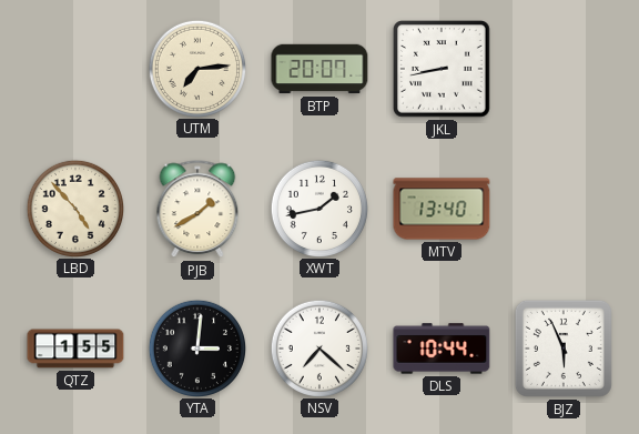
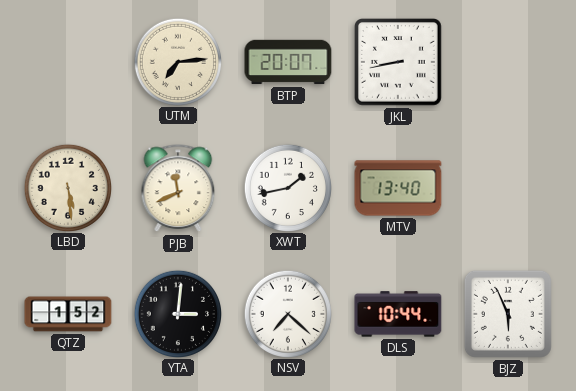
LBD: 4:53 -> 5:29 (67, 187)
PJB: 1:40 -> 11:41 (178, 189)
QTZ: 1:55 -> 1:52 (68, 314)
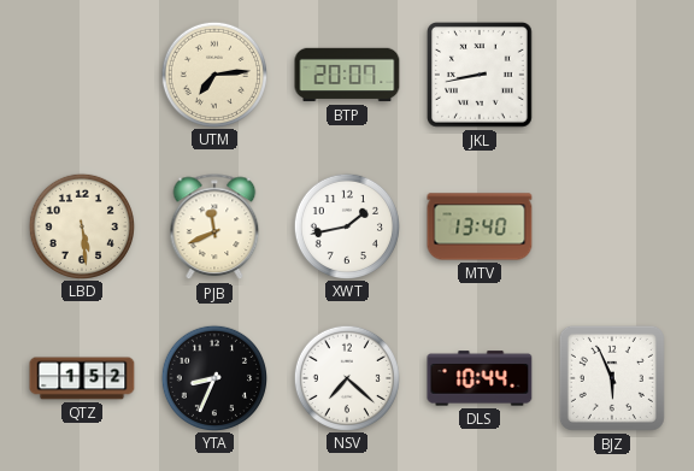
YTA: 3:01 -> 8:34 (213, 377)
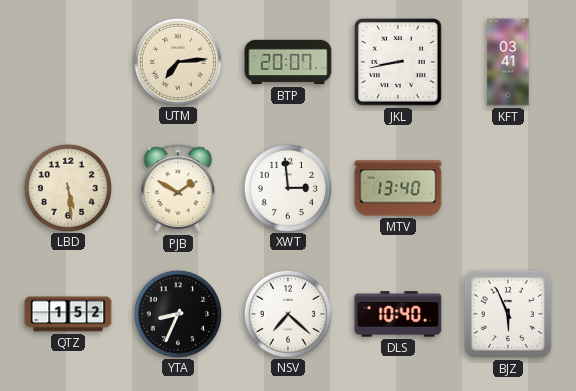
KFT: none -> 03:41 (508, 62)
PJB: 11:41 -> 1:50 (178, 189)
XWT: 1:43 -> 2:59 (287, 187)
DLS: 10:44 -> 10:40 (398, 314)
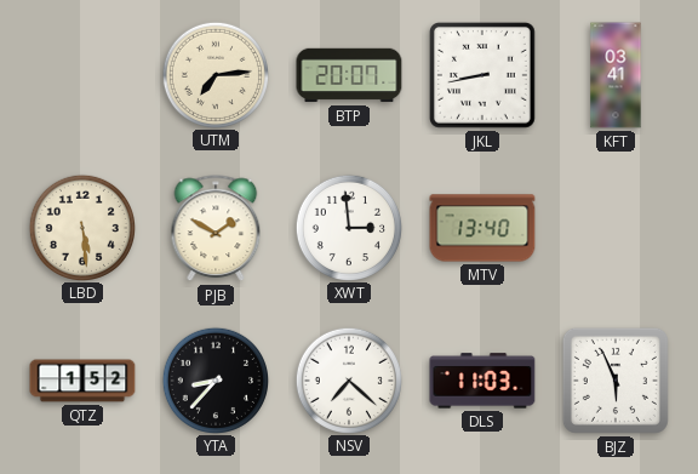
YTA: 8:34 -> 8:37 (214, 379)
DLS: 10:40 -> 11:03 (482, 381)
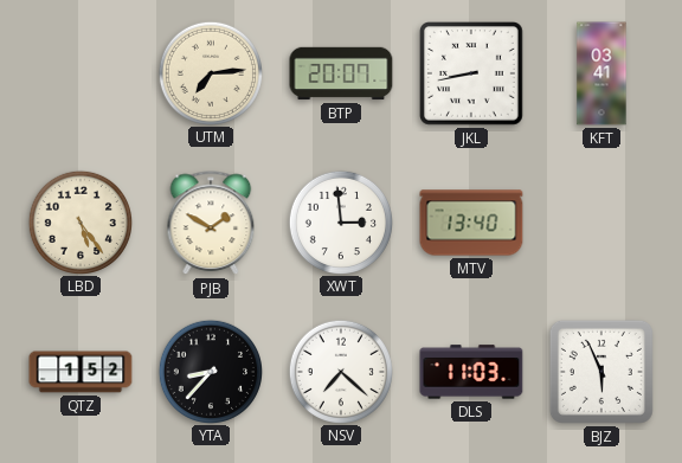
LBD: 5:29 -> 5:24 (79, 221)
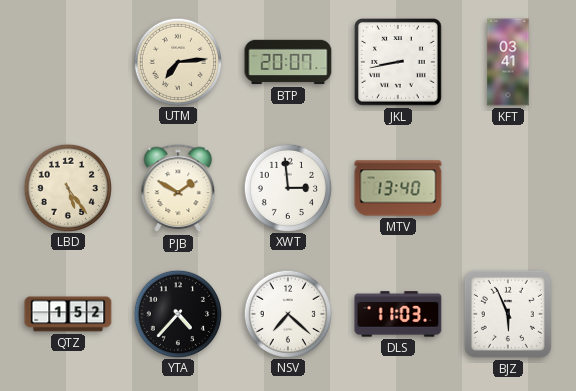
YTA: 8:37 -> 4:37 (177, 313)
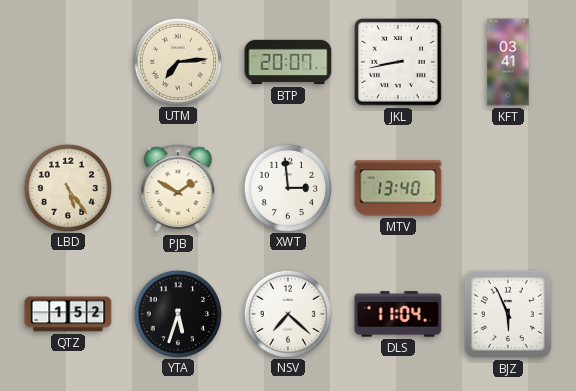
YTA: 4:37 -> 5:33 (177, 313)
DLS: 11:03 -> 11:04 (398, 314)
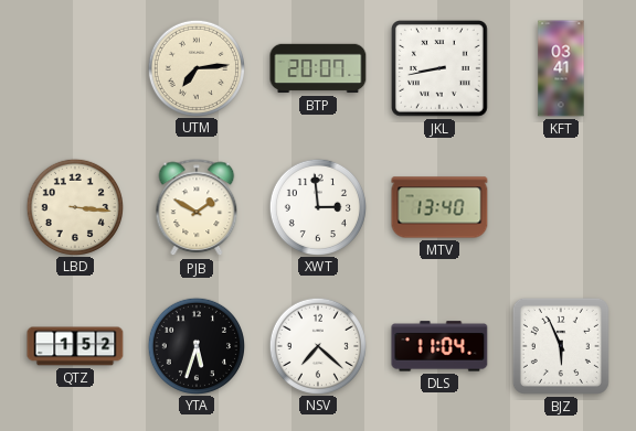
LBD: 5:24 -> 3:16 (74, 206)
